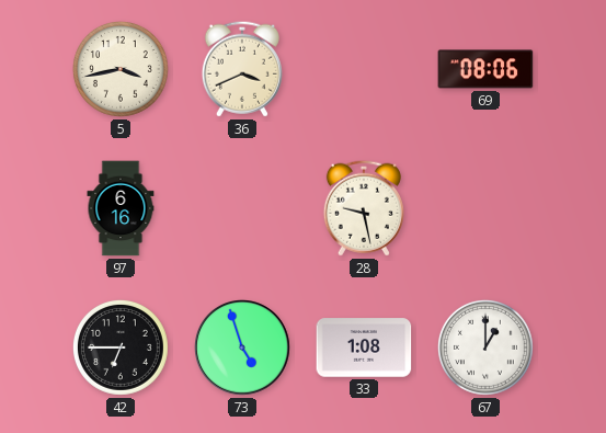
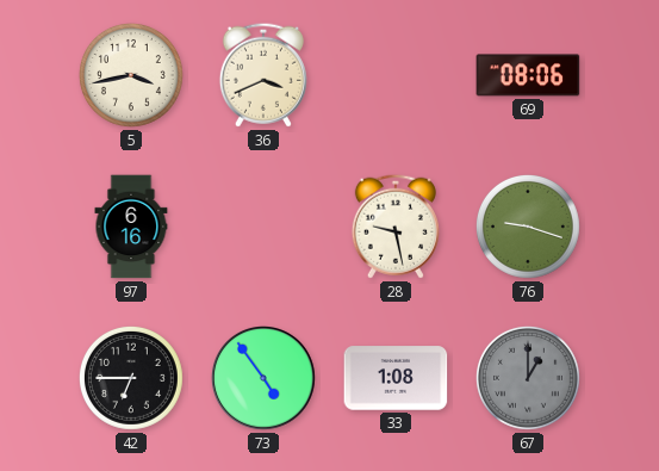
76: none -> 9:18 (528, 227)
73: 4:57 -> 4:54 (265, 379)
67 dial: white -> grey (528, 378)
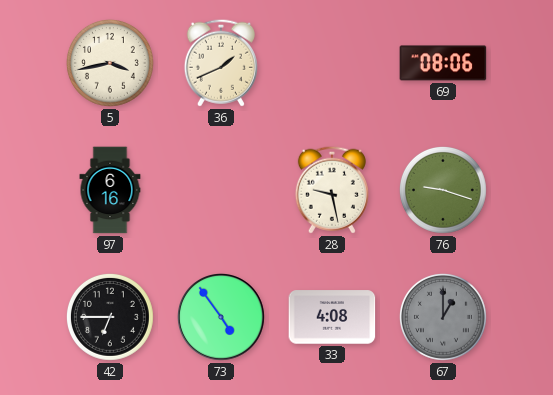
36: 3:41 -> 1:41 (221, 63)
33: 1:08 -> 4:08 (332, 317)
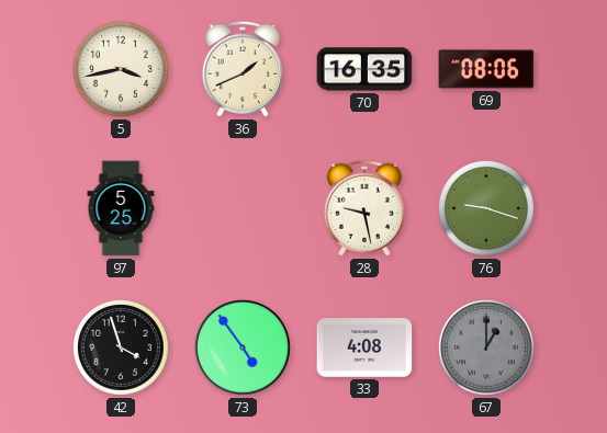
70: none -> 16:35 (364, 69)
97: 6:16 -> 5:25 (121, 208)
42: 6:45 -> 3:57 (121, 347)
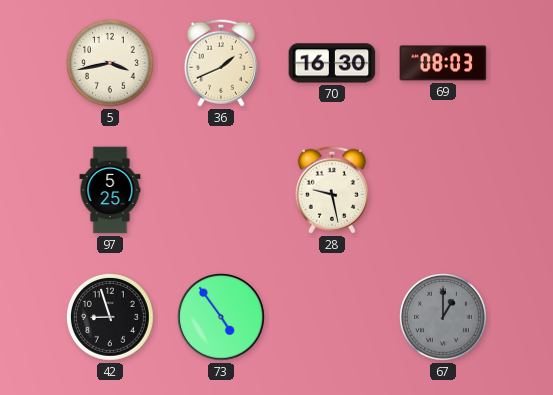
70: 16:35 -> 16:30 (332, 63)
69: 08:06 -> 08:03 (443, 63)
76: 9:18 -> none (486, 208)
42: 3:57 -> 8:57 (110, 317)
33: 4:08 -> none (364, 347)
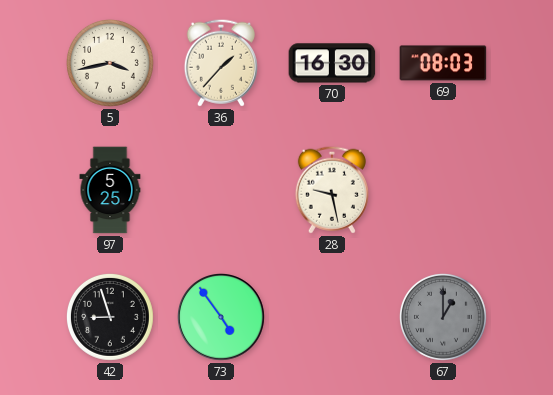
36: 1:41 -> 1:37 (221, 63)
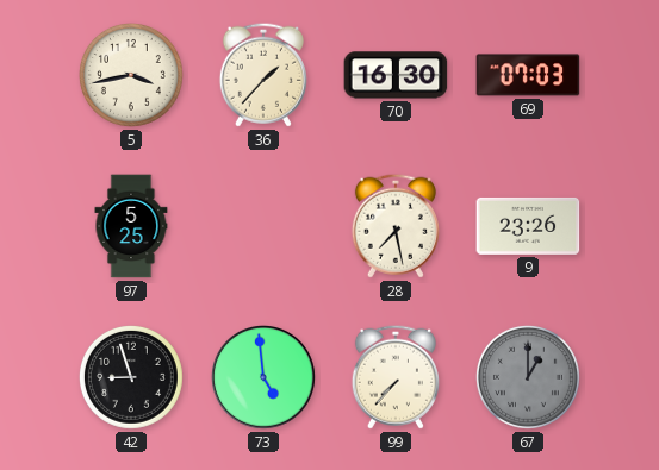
69: 08:03 -> 07:03 (528, 75)
28: 9:28 -> 7:28 (396, 226)
9: none -> 23:26 (528, 226)
73: 4:54 -> 4:59 (265, 378)
99: none -> 7:37 (396, 377)
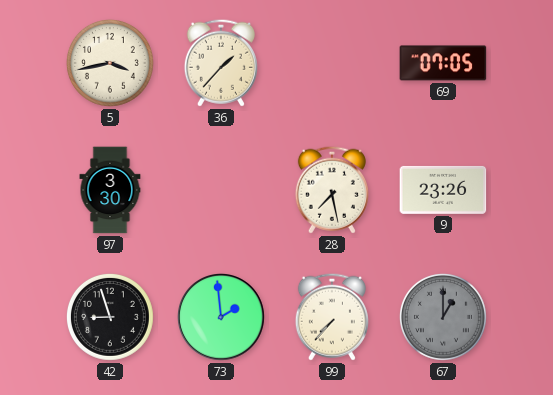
70: 16:30 -> none (396, 75)
69: 07:03 -> 07:05 (443, 63)
97: 5:25 -> 3:30 (110, 190)
73: 4:59 -> 1:59 (222, 318)
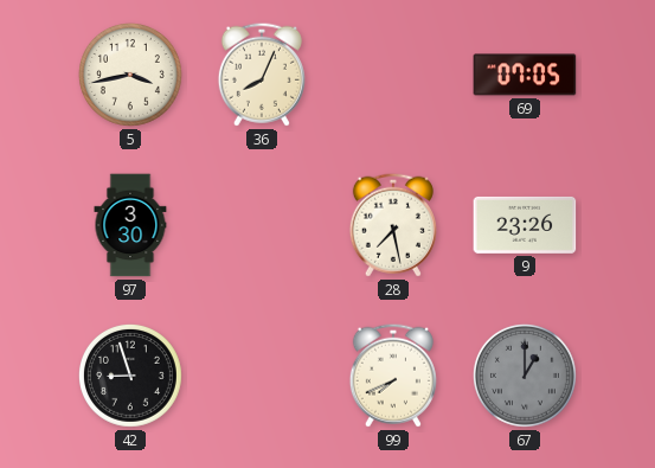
36: 1:37 -> 8:04 (262, 75)
73: 1:59 -> none (222, 318)
99: 7:37 -> 7:41 (393, 376)
